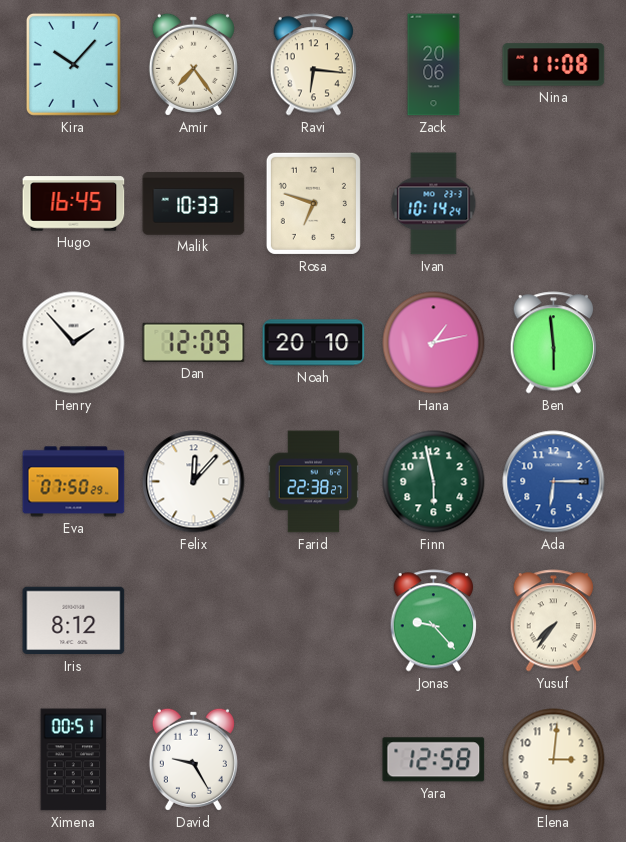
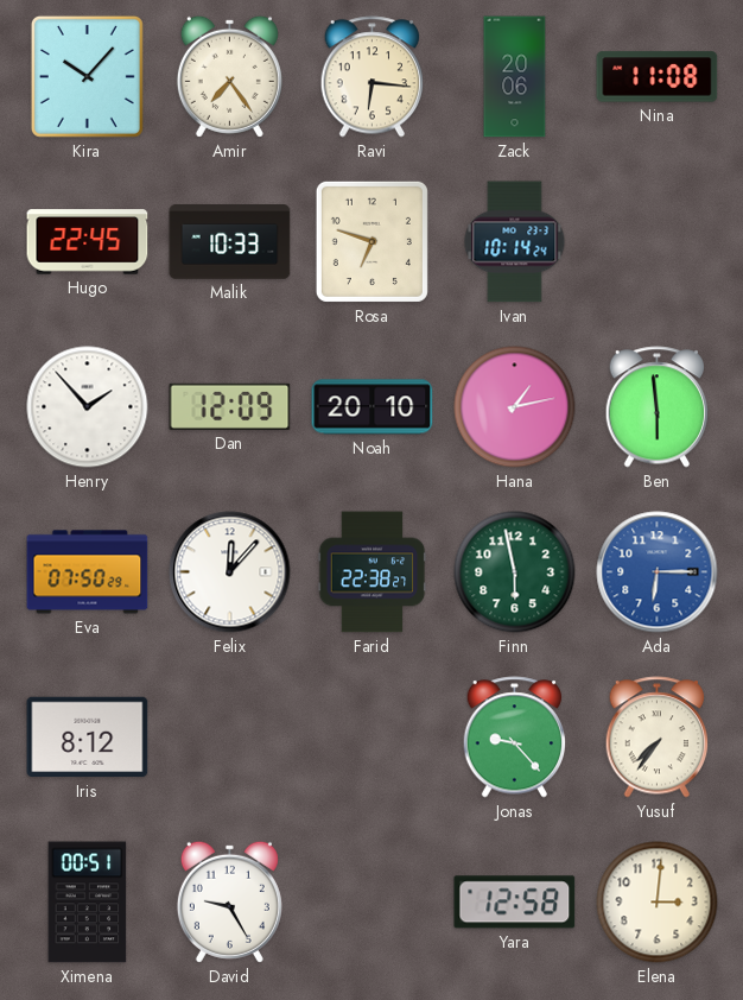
Hugo: 16:45 -> 22:45 (88, 242)
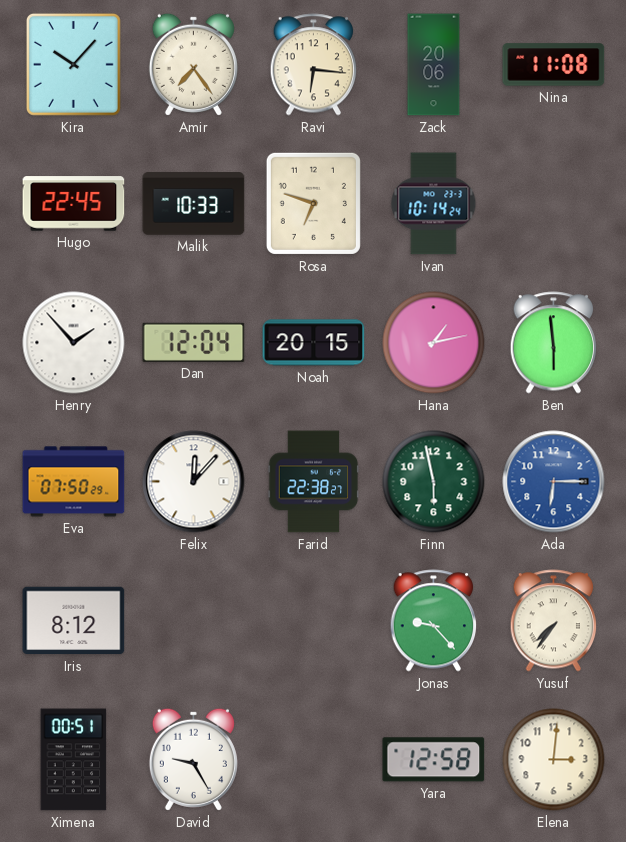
Dan: 12:09 -> 12:04 (194, 342)
Noah: 20:10 -> 20:15 (314, 343)
